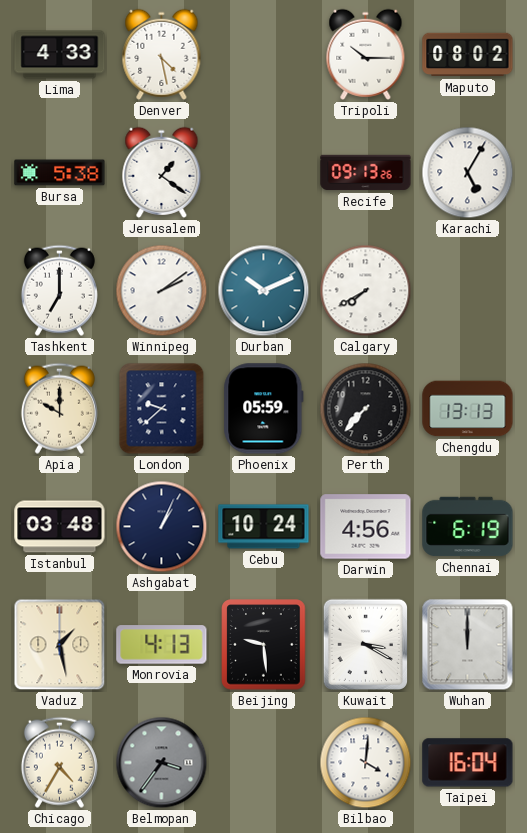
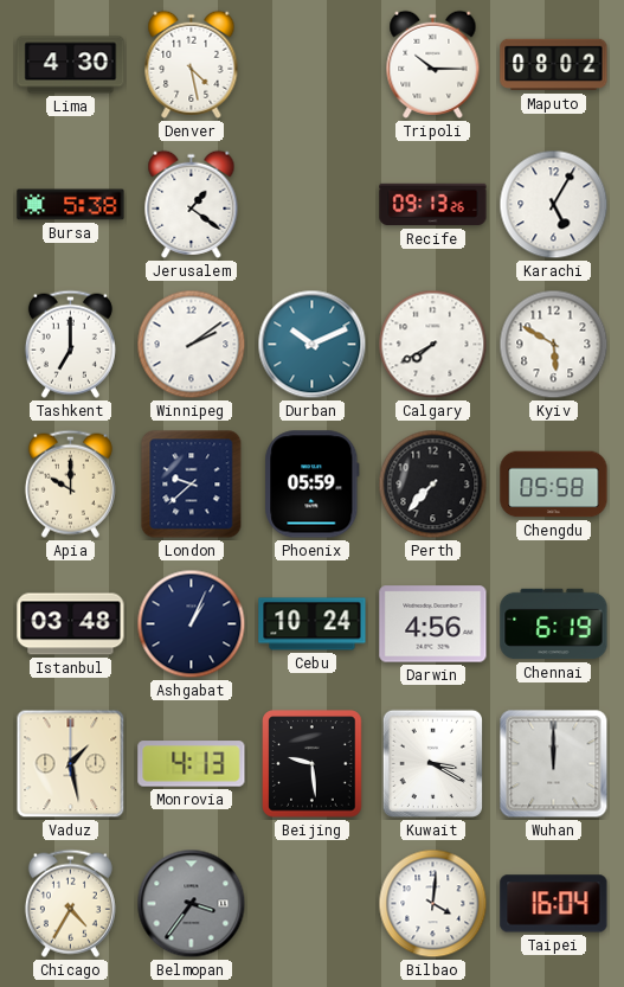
Lima: 4:33 -> 4:30 (71, 65)
Kyiv: none -> 5:50 (554, 345)
Chengdu: 13:13 -> 05:58 (554, 485)
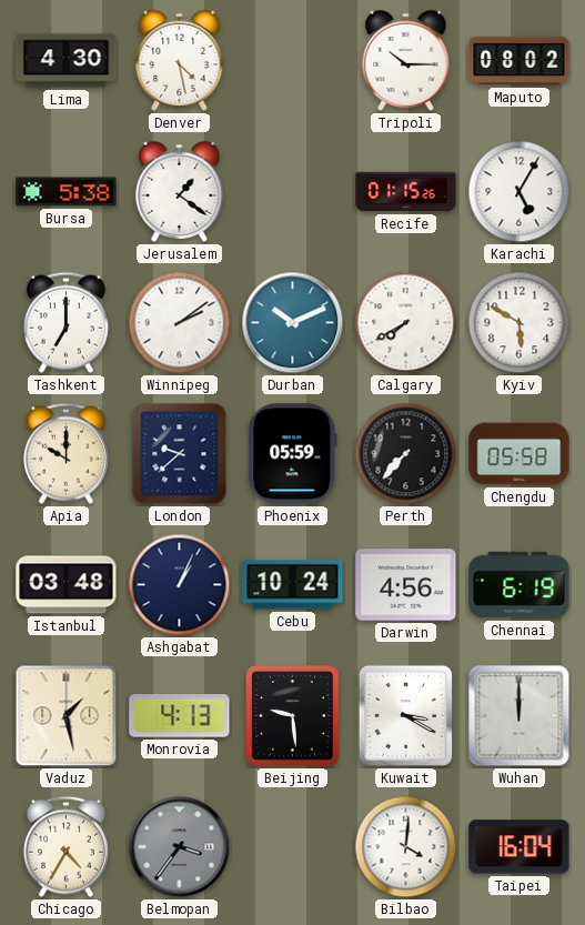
Recife: 09:13 -> 01:15 (406, 192)
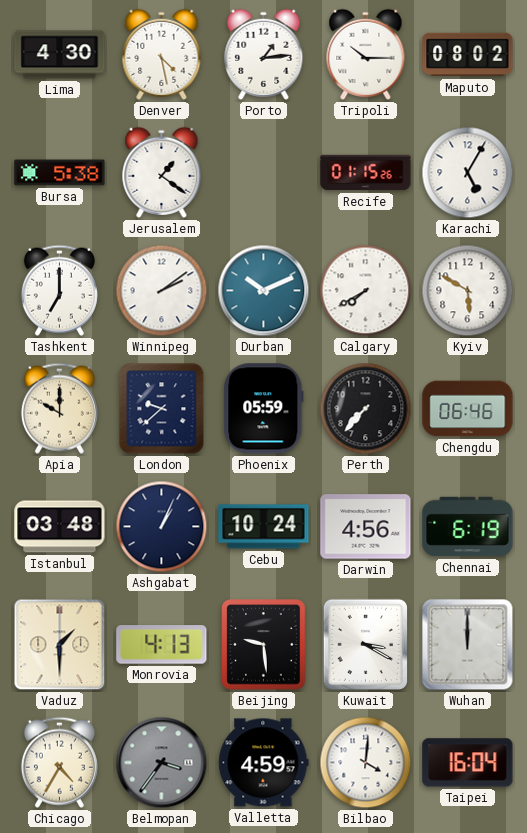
Porto: none -> 1:14 (264, 54)
Chengdu: 05:58 -> 06:46 (468, 409)
Vaduz: 1:28 -> 1:30 (60, 645)
Valletta: none -> 4:59 (264, 763)
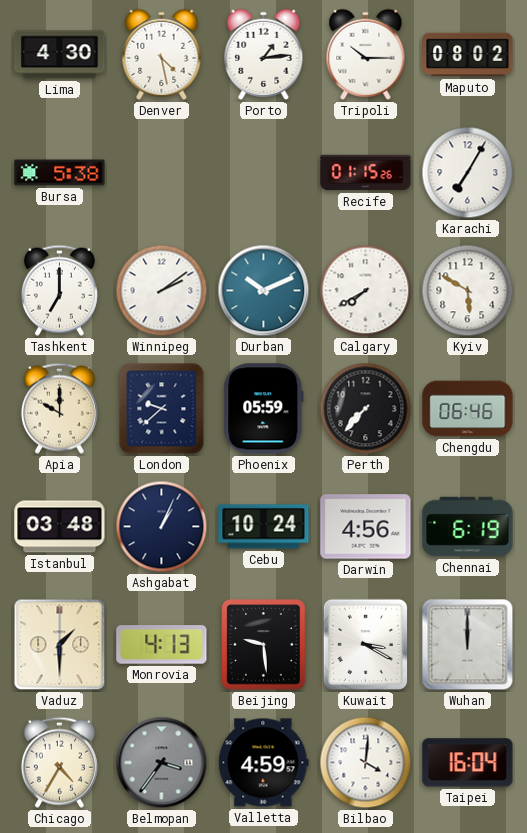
Jerusalem: 1:21 -> none (162, 172)
Karachi: 5:05 -> 7:05 (468, 173)
